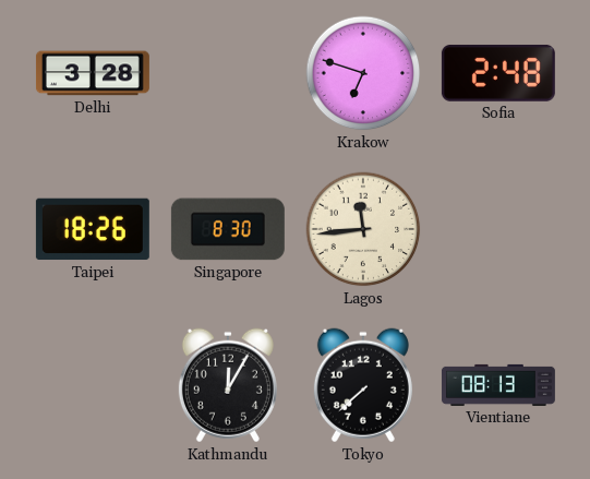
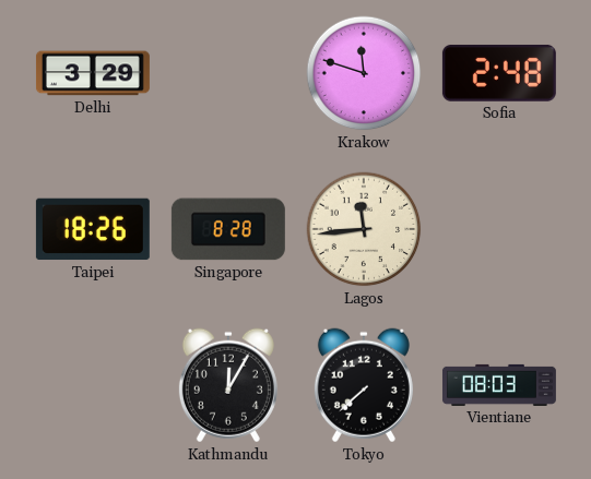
Delhi: 3:28 -> 3:29 (93, 73)
Krakow: 6:48 -> 11:48 (364, 73)
Singapore: 8:30 -> 8:28 (228, 229)
Vientiane: 08:13 -> 08:03 (499, 385)
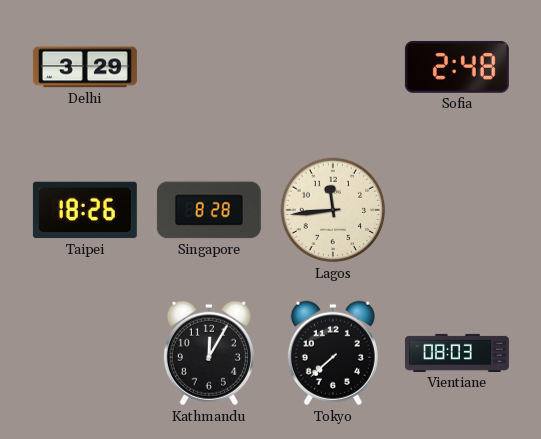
Krakow: 11:48 -> none (364, 73)
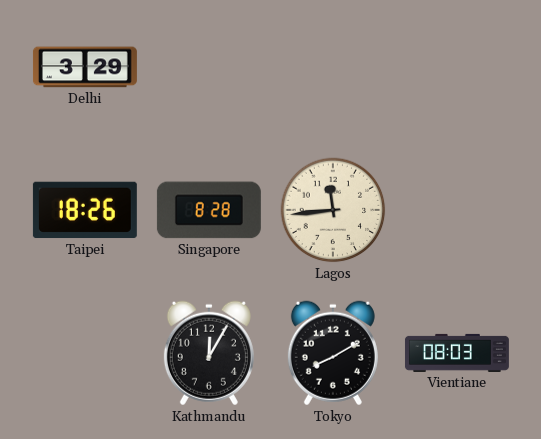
Sofia: 2:48 -> none (457, 67)
Tokyo: 7:38 -> 8:10 (333, 353)
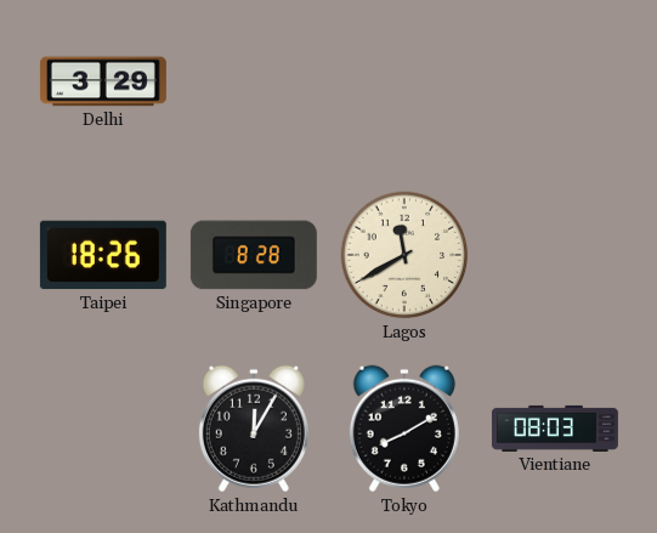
Lagos: 11:44 -> 11:40 (404, 255)
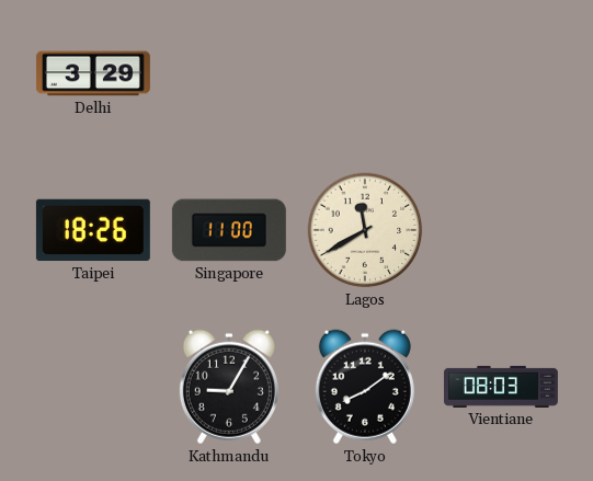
Singapore: 8:28 -> 11:00 (229, 230)
Kathmandu: 12:05 -> 9:05 (229, 387)
Tokyo: 8:10 -> 8:09 (365, 387)
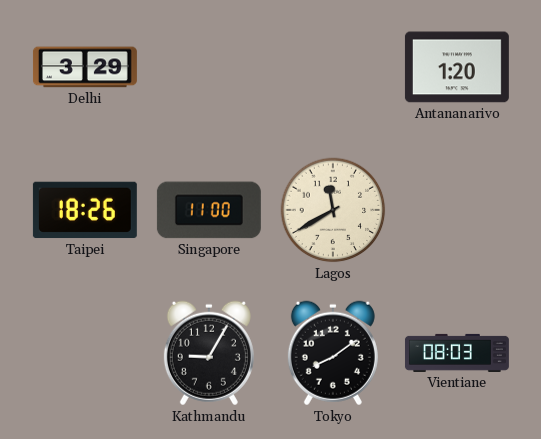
Antananarivo: none -> 1:20 (457, 67)
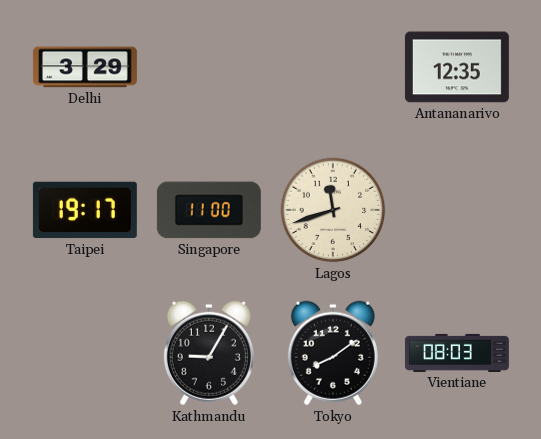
Antananarivo: 1:20 -> 12:35 (457, 67)
Taipei: 18:26 -> 19:17 (85, 210)
Lagos: 11:40 -> 11:42 (333, 210)
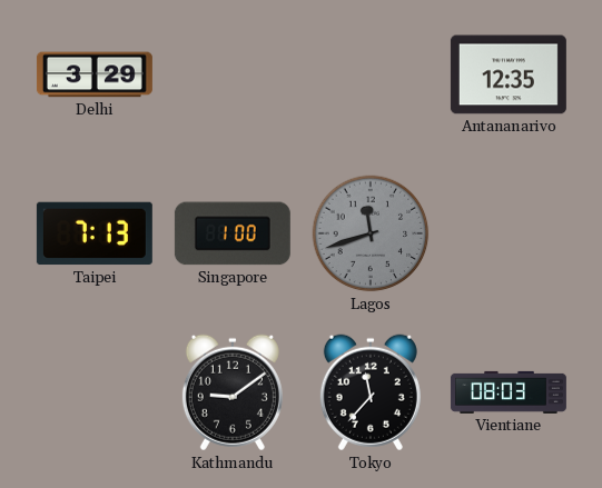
Taipei: 19:17 -> 7:13 (95, 233)
Singapore: 11:00 -> 1:00 (233, 233)
Lagos dial: cream -> grey (371, 233)
Kathmandu: 9:05 -> 9:09 (233, 392)
Tokyo: 8:09 -> 11:37 (371, 392)
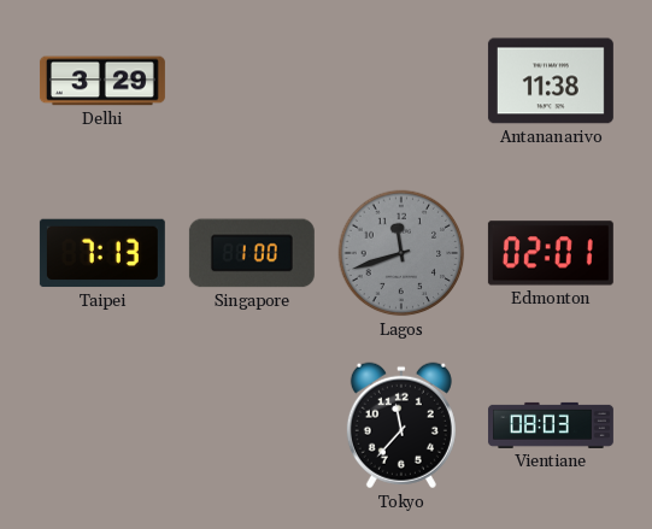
Antananarivo: 12:35 -> 11:38 (551, 81)
Edmonton: none -> 02:01 (551, 253)
Kathmandu: 9:09 -> none (233, 392)
